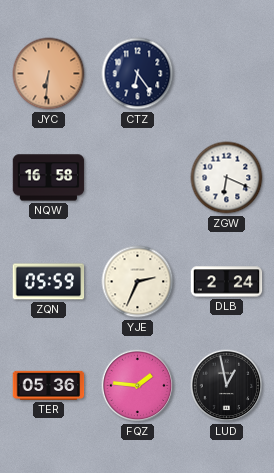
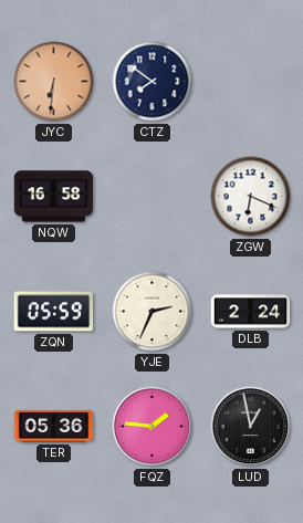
CTZ: 6:24 -> 7:51 (153, 82)
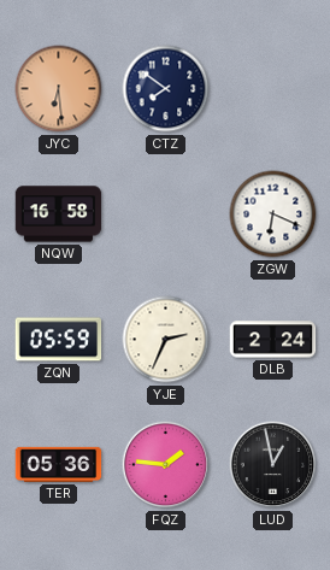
JYC: 6:31 -> 6:29 (59, 89)
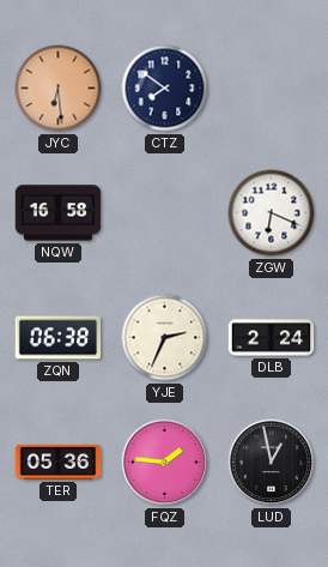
ZQN: 05:59 -> 06:38 (59, 338)
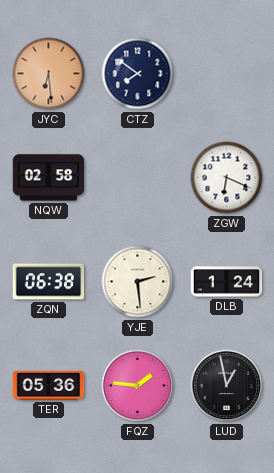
NQW: 16:58 -> 02:58 (49, 178)
YJE: 2:34 -> 2:29 (138, 282)
DLB: 2:24 -> 1:24 (227, 282)
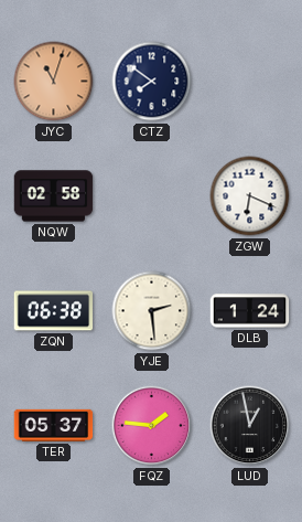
JYC: 6:29 -> 11:03 (54, 82)
TER: 05:36 -> 05:37 (54, 425)
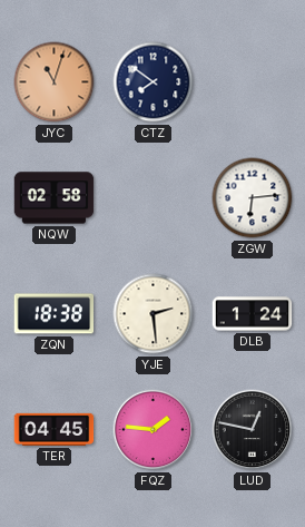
ZGW: 6:19 -> 6:14 (253, 198)
ZQN: 06:38 -> 18:38 (55, 314)
TER: 05:37 -> 04:45 (55, 429)
LUD: 12:58 -> 12:47 (253, 430)
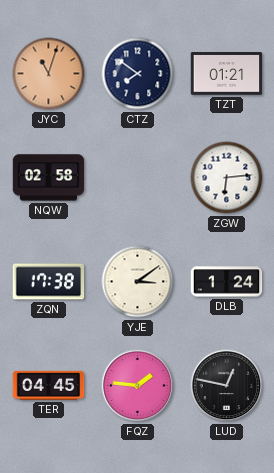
TZT: none -> 01:21 (227, 74)
ZQN: 18:38 -> 17:38 (49, 282)
YJE: 2:29 -> 3:09 (138, 282)
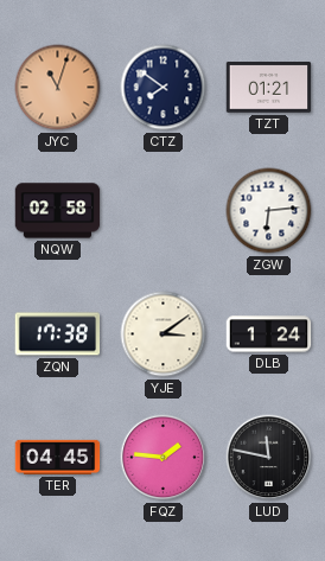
LUD: 12:47 -> 11:47 (269, 458)
